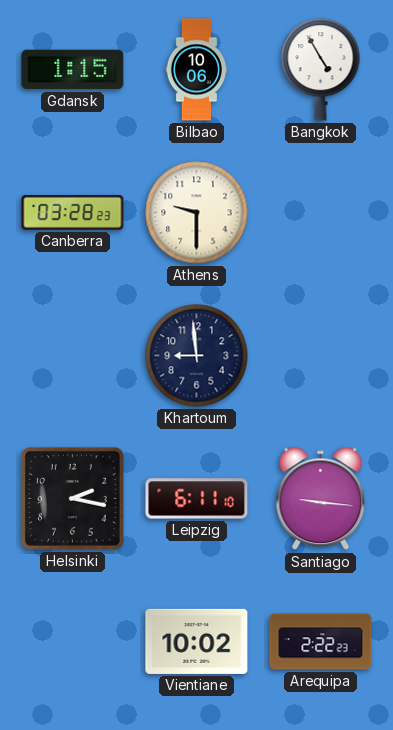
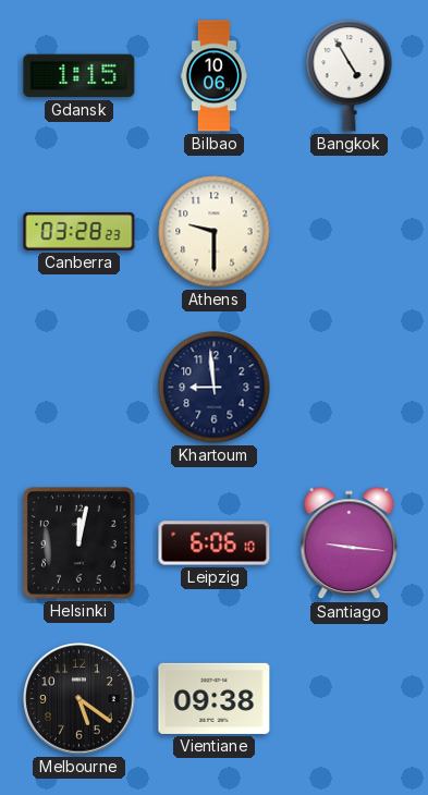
Helsinki: 2:17 -> 12:02 (78, 542)
Leipzig: 6:11 -> 6:06 (215, 543)
Melbourne: none -> 5:21 (80, 699)
Vientiane: 10:02 -> 09:38 (215, 698)
Arequipa: 2:22 -> none (321, 642)
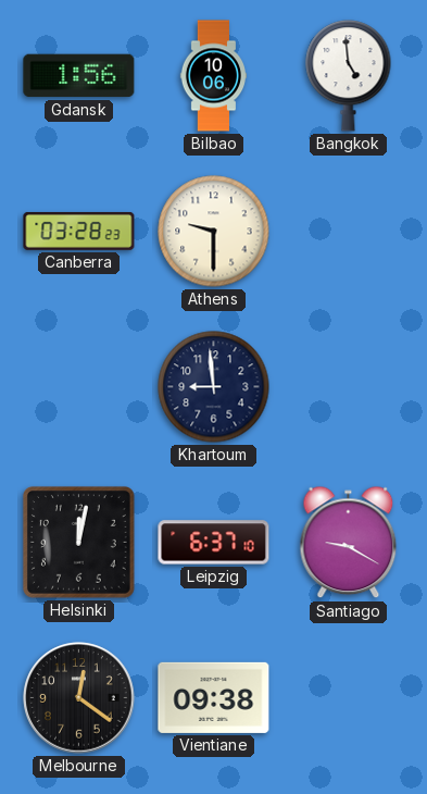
Gdansk: 1:15 -> 1:56 (79, 76)
Bangkok: 4:55 -> 4:59 (349, 76)
Leipzig: 6:06 -> 6:37 (214, 543)
Santiago: 9:16 -> 9:20 (349, 543)
Melbourne: 5:21 -> 12:21 (79, 698)
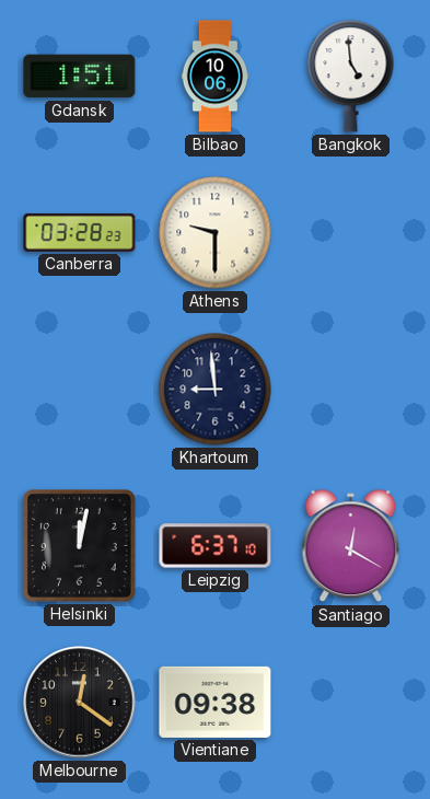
Gdansk: 1:56 -> 1:51 (80, 77)
Santiago: 9:20 -> 12:20 (351, 546)
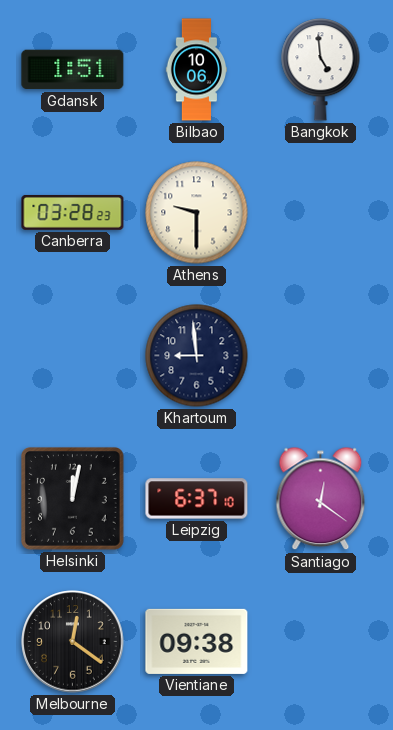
Santiago: 12:20 -> 12:21 (321, 499)
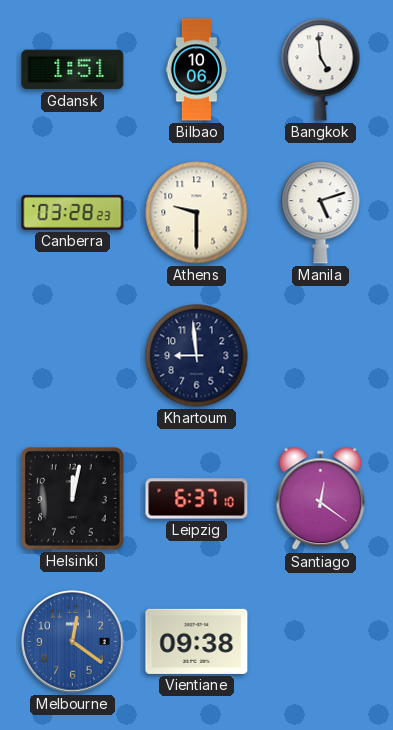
Manila: none -> 5:12 (321, 213)
Melbourne dial: black -> blue (73, 642)
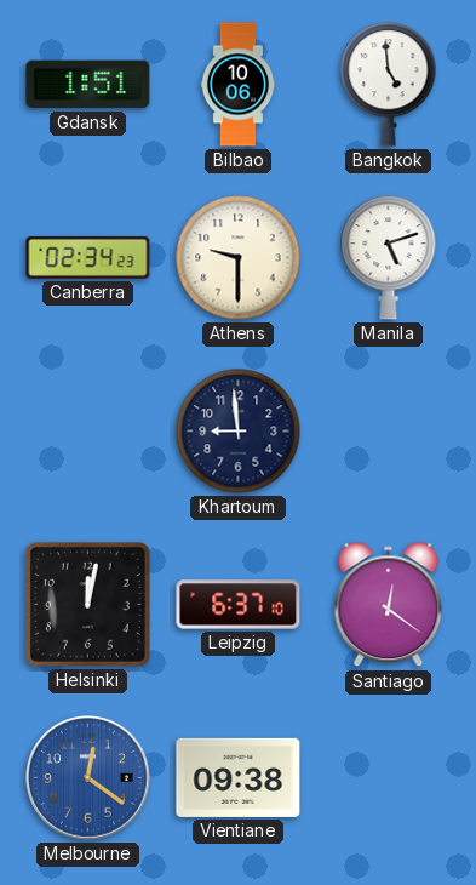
Canberra: 03:28 -> 02:34 (88, 257)
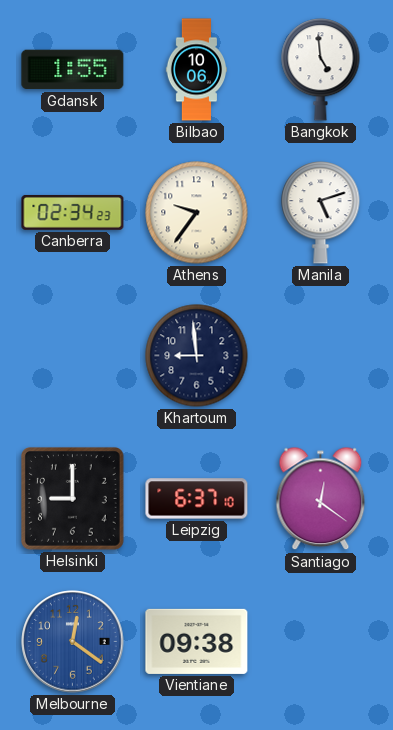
Gdansk: 1:51 -> 1:55 (73, 70)
Athens: 9:30 -> 9:36 (197, 213)
Helsinki: 12:02 -> 9:00 (72, 498)
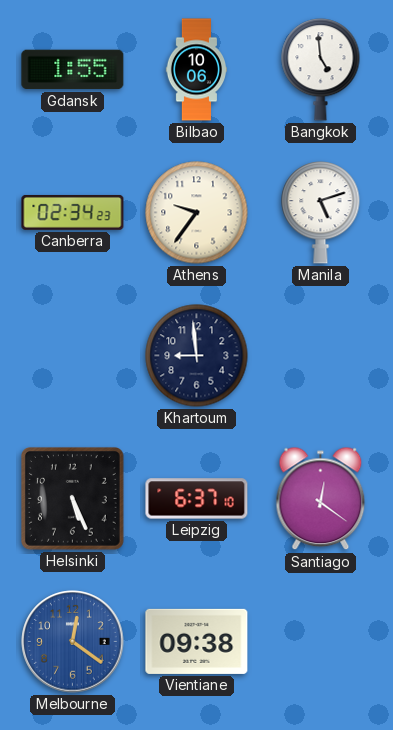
Helsinki: 9:00 -> 5:26 (72, 498)
